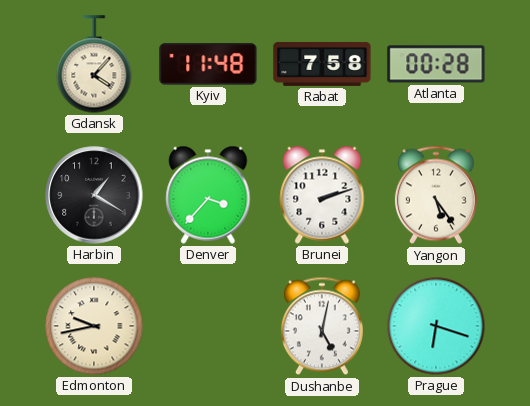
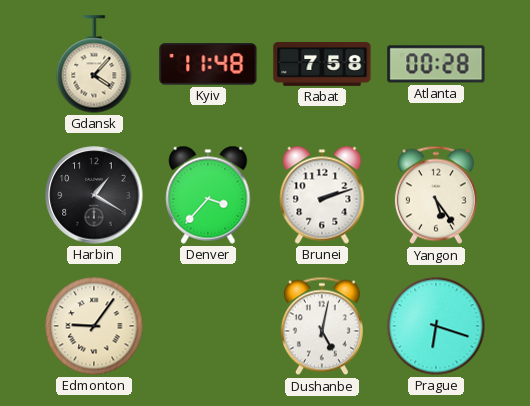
Edmonton: 9:43 -> 9:06 (94, 326)
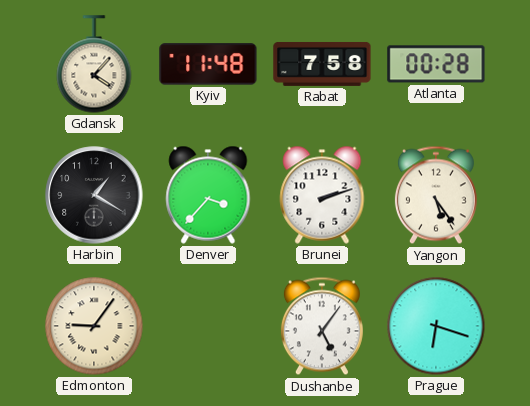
Dushanbe: 5:02 -> 5:06 (322, 326)
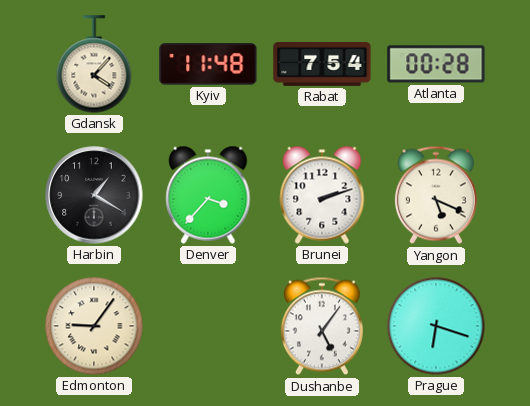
Rabat: 7:58 -> 7:54 (322, 64)
Yangon: 5:24 -> 5:19 (436, 195)
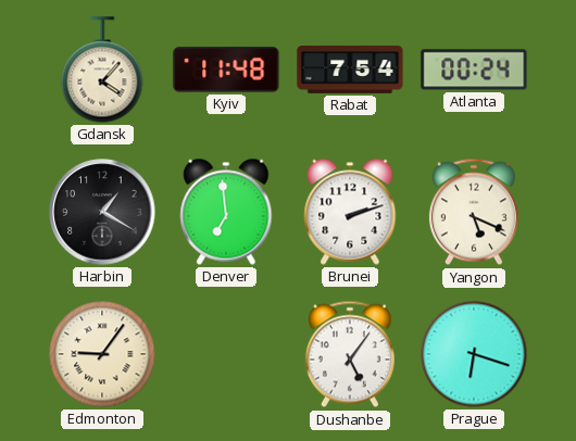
Atlanta: 00:28 -> 00:24 (474, 70)
Denver: 3:37 -> 6:59 (226, 212)
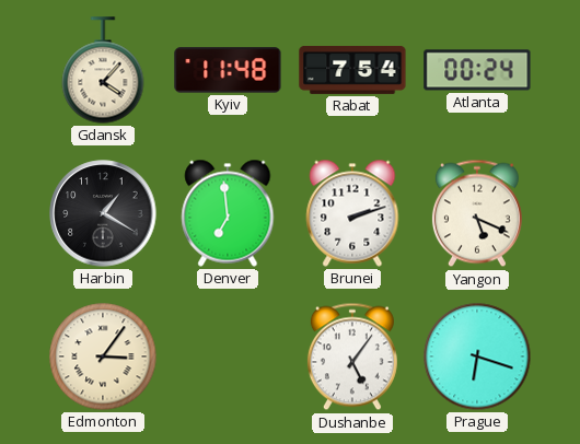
Edmonton: 9:06 -> 3:06 (103, 357)
